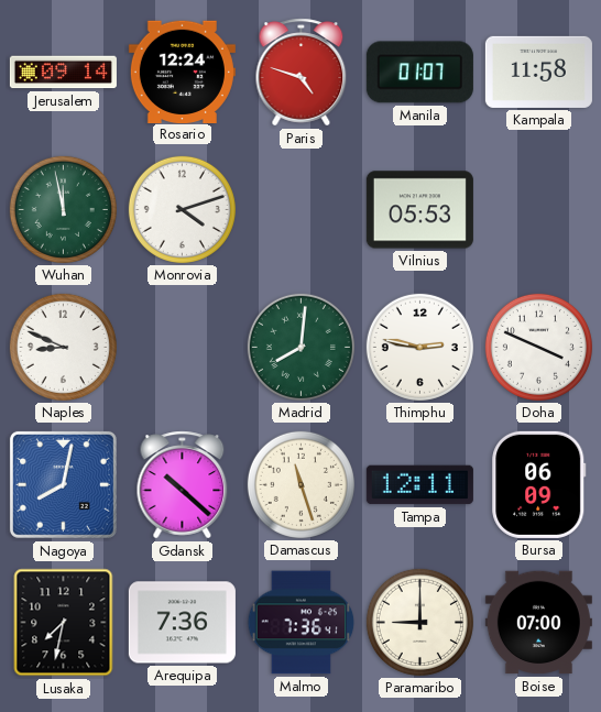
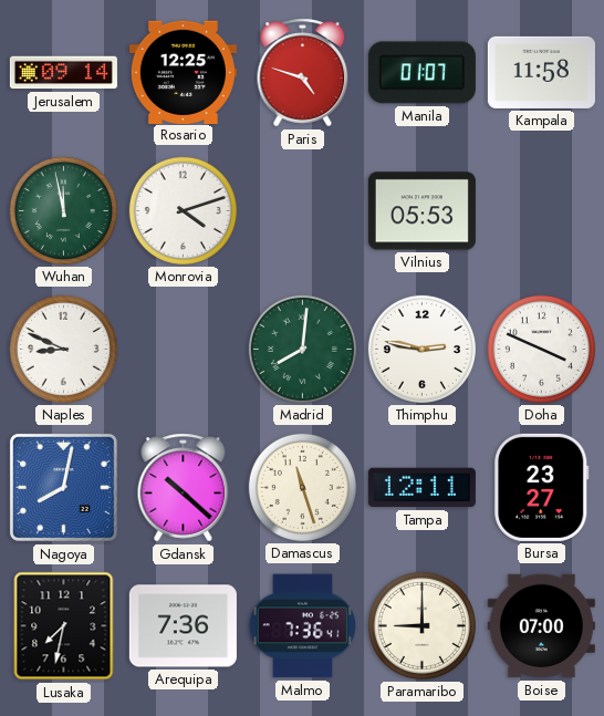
Rosario: 12:24 -> 12:25 (183, 72)
Bursa: 06:09 -> 23:27 (542, 487)
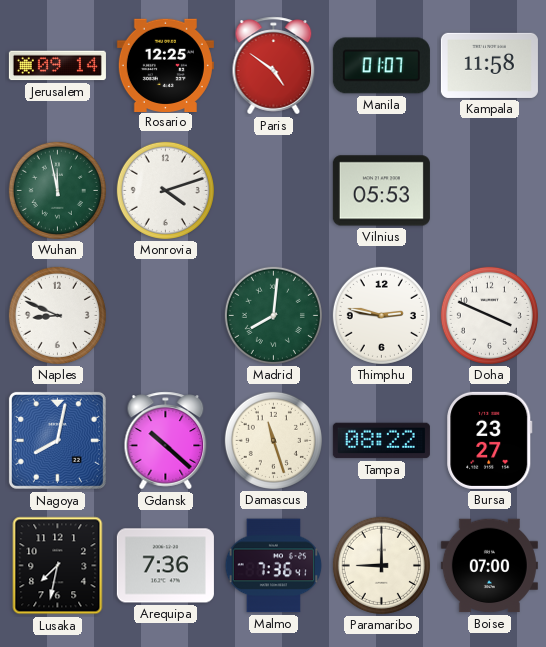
Paris: 4:48 -> 4:51 (274, 66)
Tampa: 12:11 -> 08:22 (381, 441)
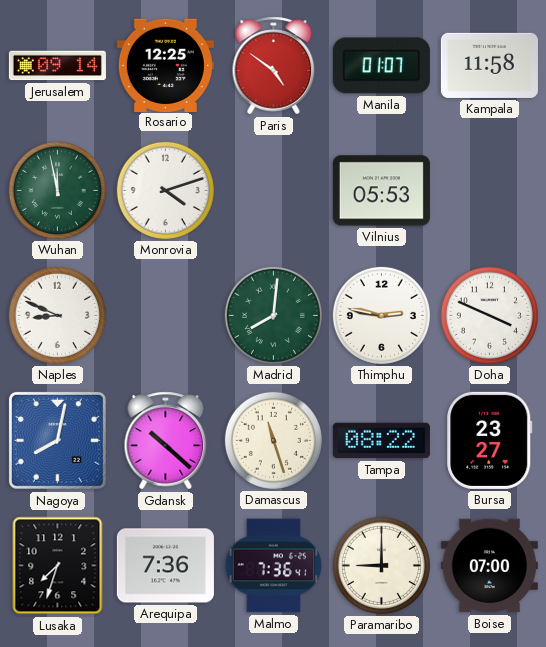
Lusaka: 7:32 -> 7:33 (58, 566)
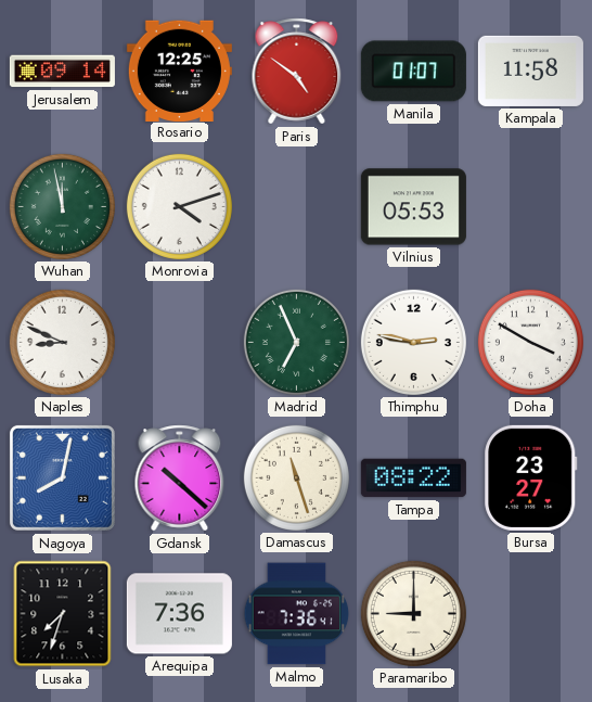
Madrid: 8:01 -> 6:56 (296, 342)
Doha: 3:49 -> 3:50 (530, 342)
Boise: 07:00 -> none (489, 566)
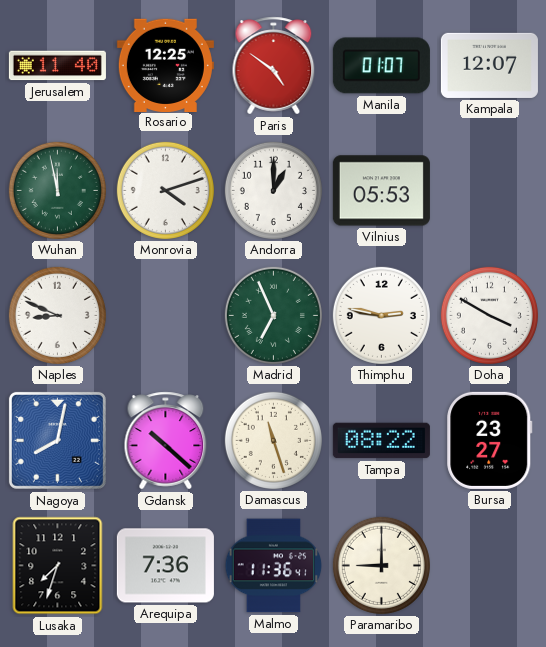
Jerusalem: 09:14 -> 11:40 (57, 66)
Kampala: 11:58 -> 12:07 (489, 65)
Andorra: none -> 1:00 (273, 190)
Malmo: 7:36 -> 11:36 (274, 566)
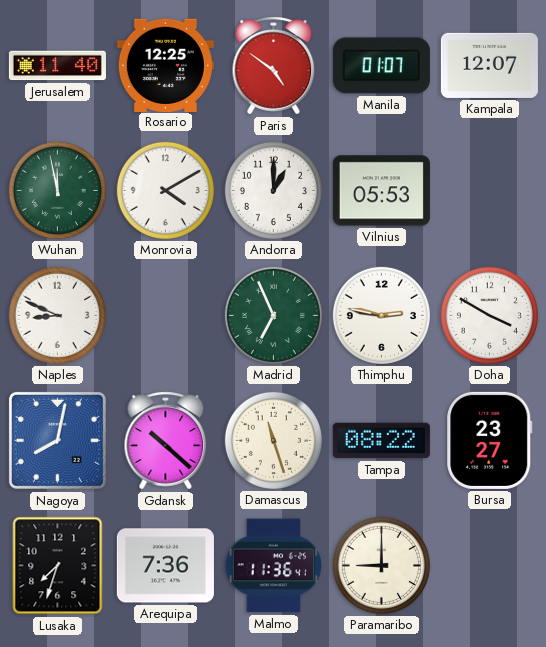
Monrovia: 4:12 -> 4:10 (165, 190)
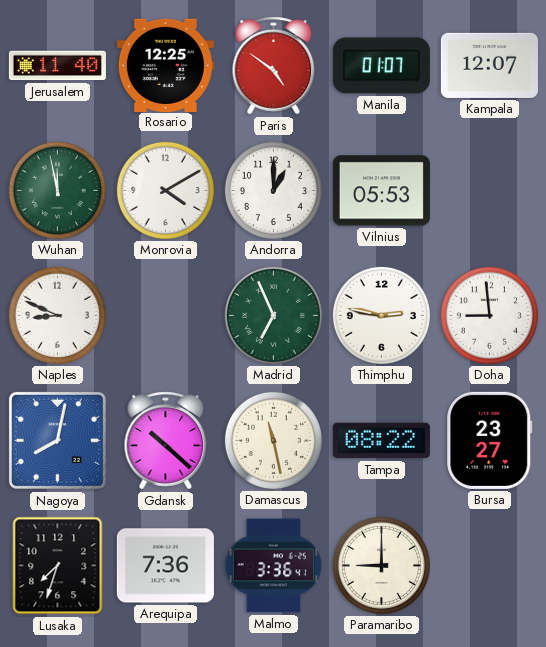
Doha: 3:50 -> 8:59 (489, 315)
Damascus: 11:27 -> 11:28 (273, 440)
Malmo: 11:36 -> 3:36 (274, 566)
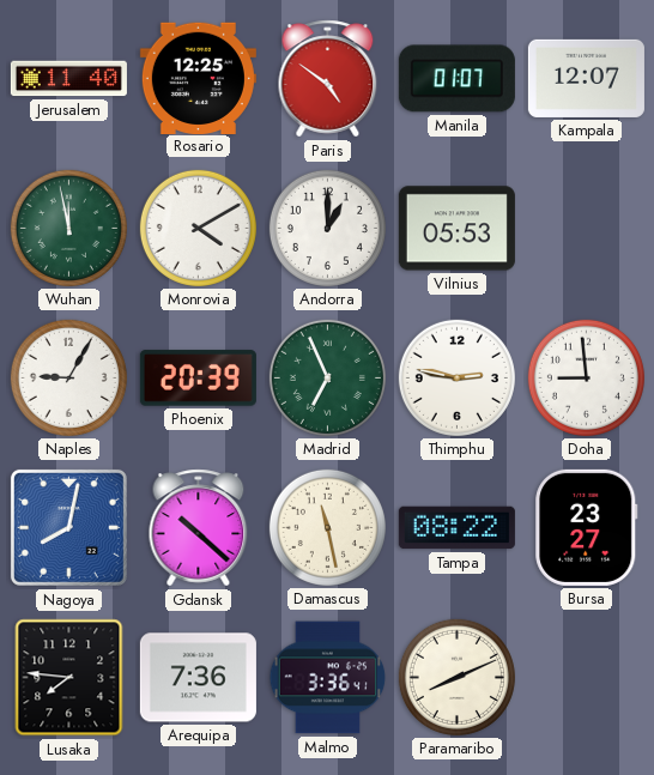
Naples: 8:49 -> 9:05 (68, 377)
Phoenix: none -> 20:39 (198, 379)
Lusaka: 7:33 -> 7:46 (69, 678)
Paramaribo: 9:00 -> 8:11 (456, 677)
